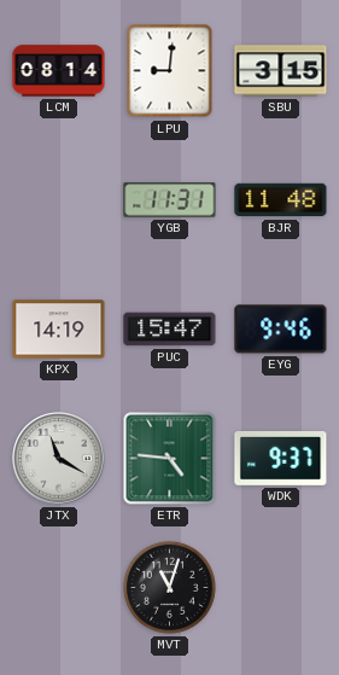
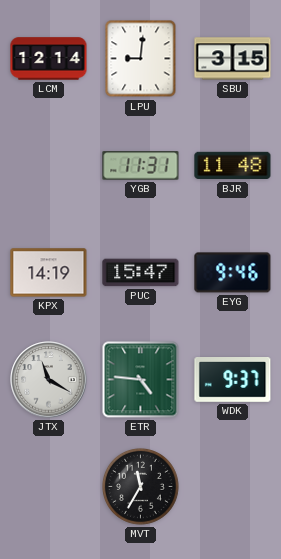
LCM: 08:14 -> 12:14 (49, 59)
MVT: 11:03 -> 11:35 (141, 487)
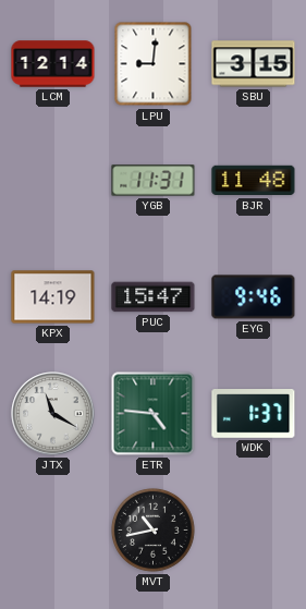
WDK: 9:37 -> 1:37 (254, 414)
MVT: 11:35 -> 10:43 (154, 531)
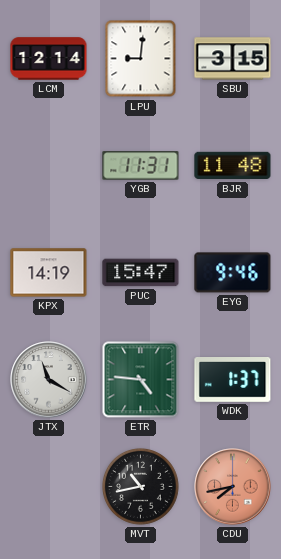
CDU: none -> 7:43 (233, 487)
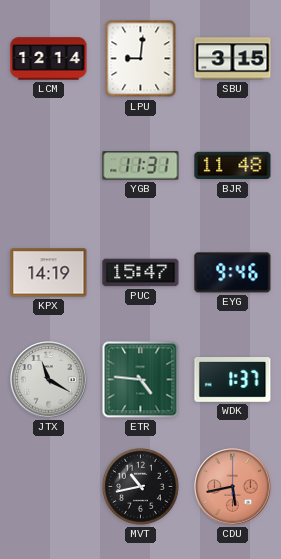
CDU: 7:43 -> 5:43 (233, 487)
